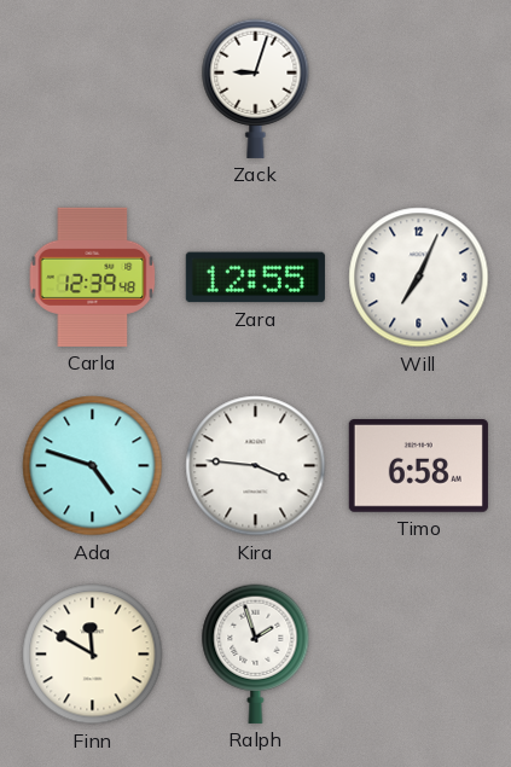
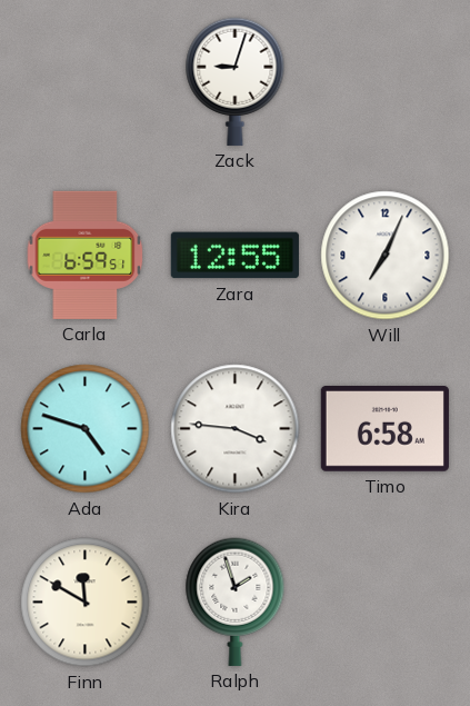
Carla: 12:39 -> 6:59 (86, 255)
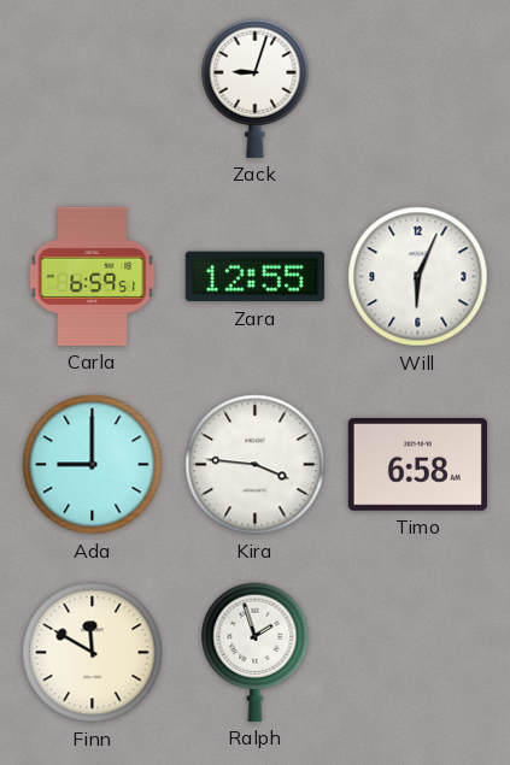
Will: 7:04 -> 6:04 (418, 277)
Ada: 4:48 -> 9:00 (93, 465)
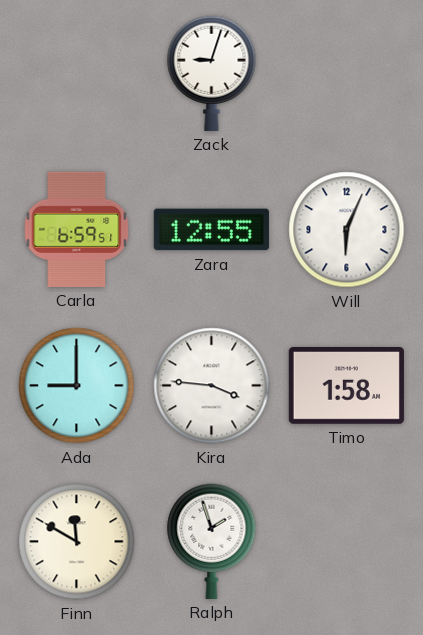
Timo: 6:58 -> 1:58 (346, 386)
